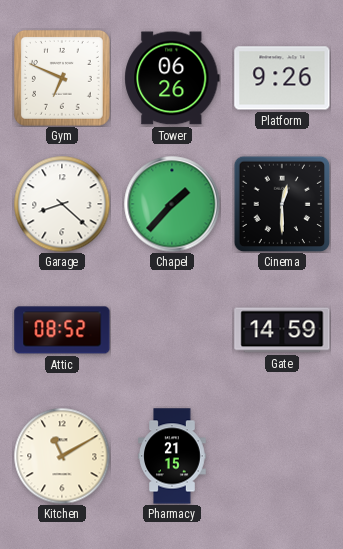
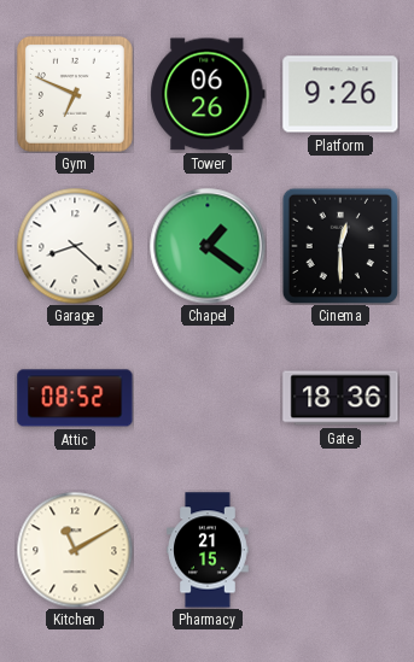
Chapel: 1:37 -> 1:21 (208, 246)
Gate: 14:59 -> 18:36 (340, 398)
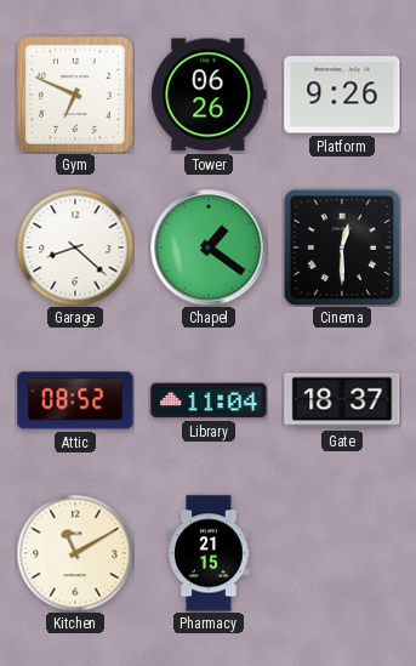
Library: none -> 11:04 (209, 400)
Gate: 18:36 -> 18:37 (342, 400)
